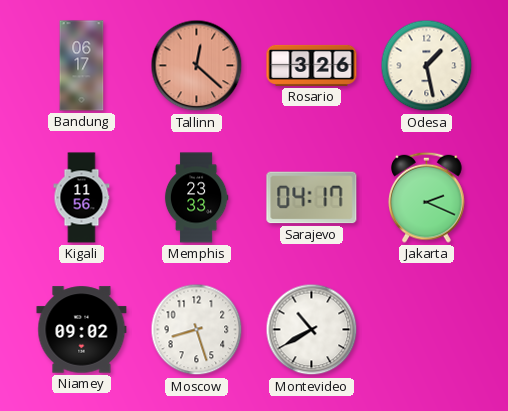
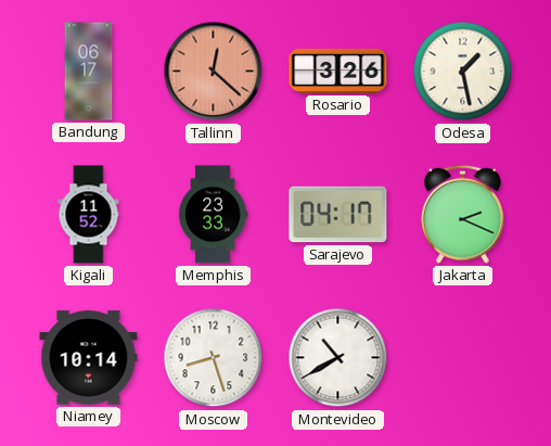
Kigali: 11:56 -> 11:52 (89, 215)
Niamey: 09:02 -> 10:14 (89, 358)
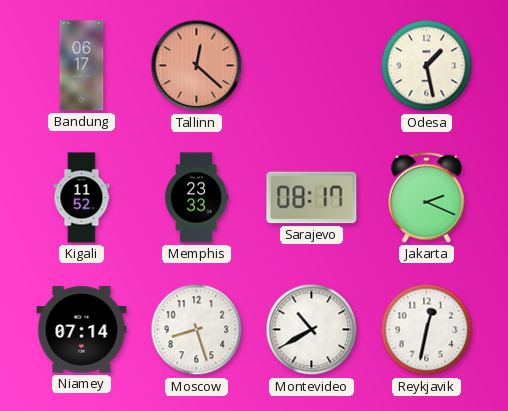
Rosario: 3:26 -> none (338, 71)
Sarajevo: 04:17 -> 08:17 (312, 198)
Niamey: 10:14 -> 07:14 (82, 330)
Reykjavik: none -> 12:32 (427, 330)
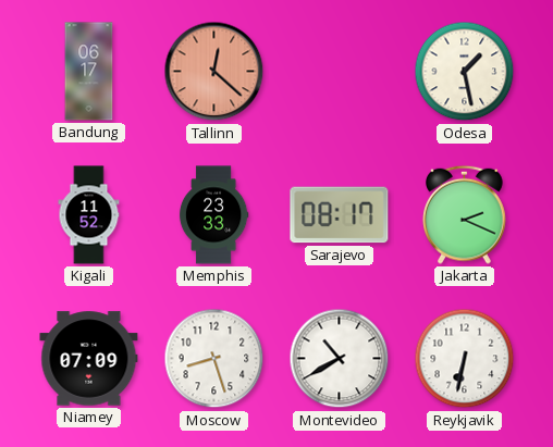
Niamey: 07:14 -> 07:09 (89, 359)
Reykjavik: 12:32 -> 6:32 (465, 359)
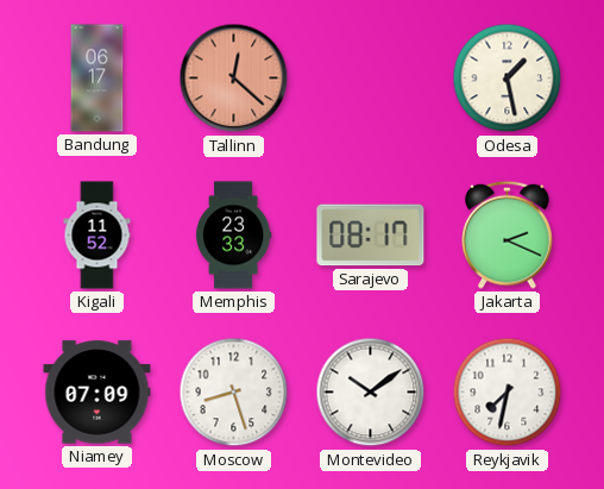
Montevideo: 10:40 -> 10:09 (371, 393)
Reykjavik: 6:32 -> 7:32 (508, 393)
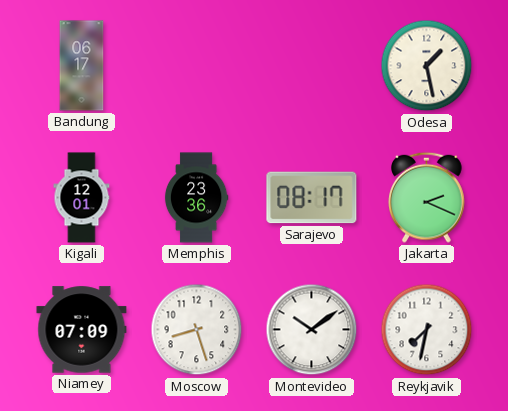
Tallinn: 12:22 -> none (234, 79)
Kigali: 11:52 -> 12:01 (82, 198)
Memphis: 23:33 -> 23:36 (196, 198)
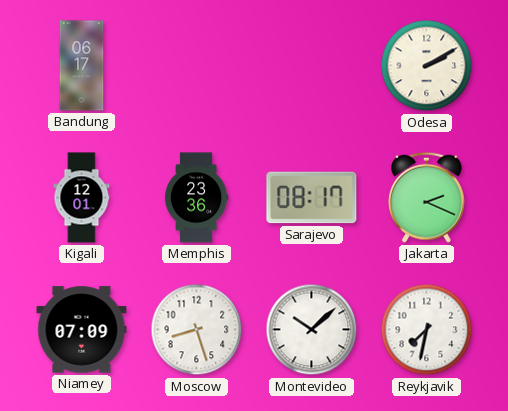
Odesa: 1:28 -> 2:10 (427, 66)
Montevideo: 10:09 -> 10:08 (312, 330)
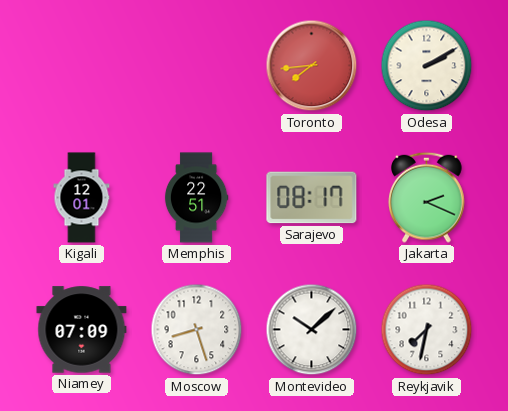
Bandung: 06:17 -> none (82, 66)
Toronto: none -> 7:44 (312, 66)
Memphis: 23:36 -> 22:51 (196, 198)
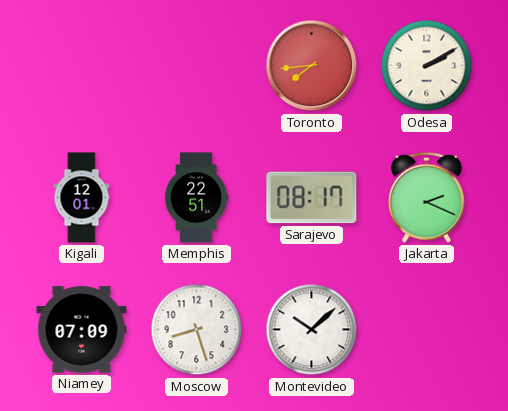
Reykjavik: 7:32 -> none (427, 330)
